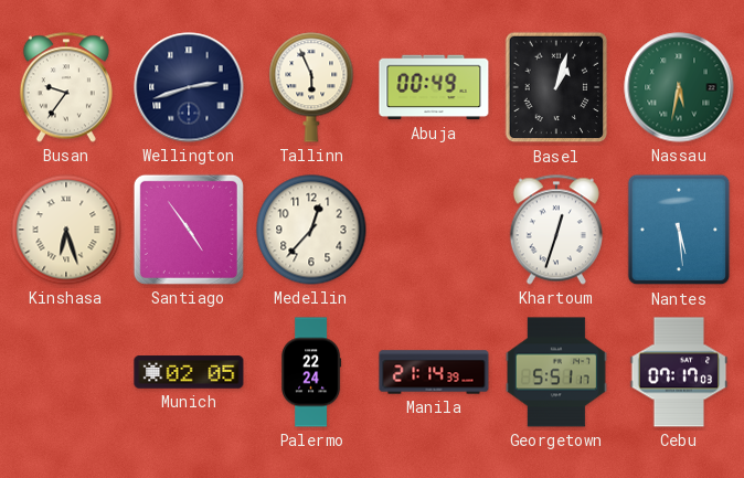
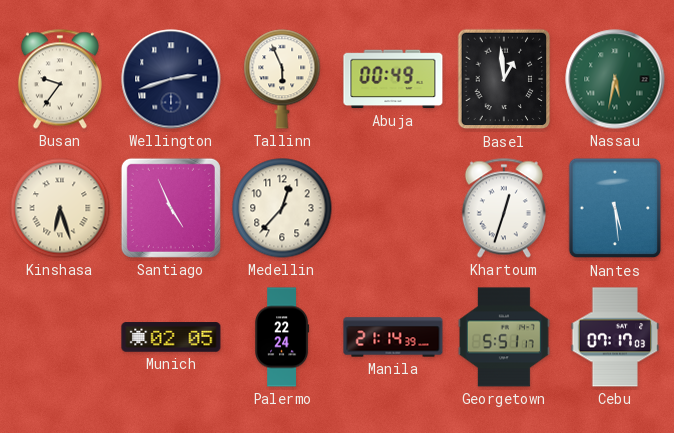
Basel: 1:03 -> 12:59 (504, 79)
Santiago: 4:54 -> 4:56 (171, 208)
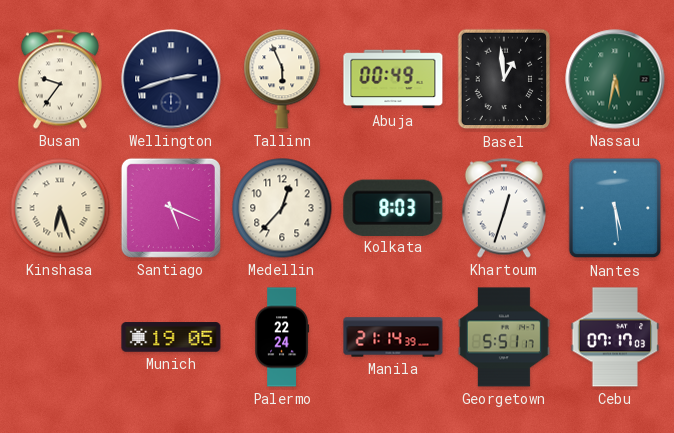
Santiago: 4:56 -> 5:19 (171, 208)
Kolkata: none -> 8:03 (393, 207)
Munich: 02:05 -> 19:05 (171, 337)
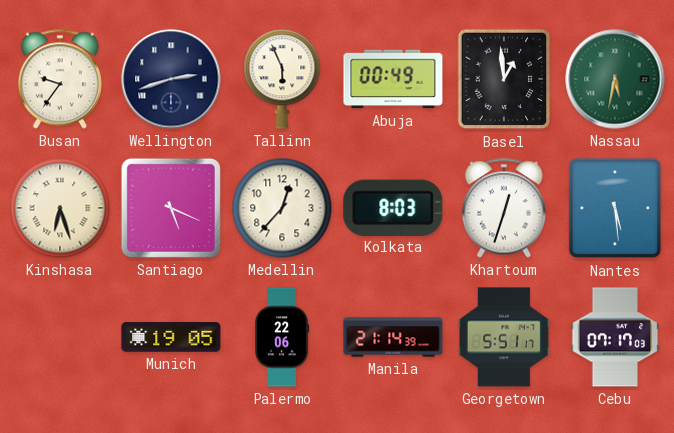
Palermo: 22:24 -> 22:06 (283, 337)
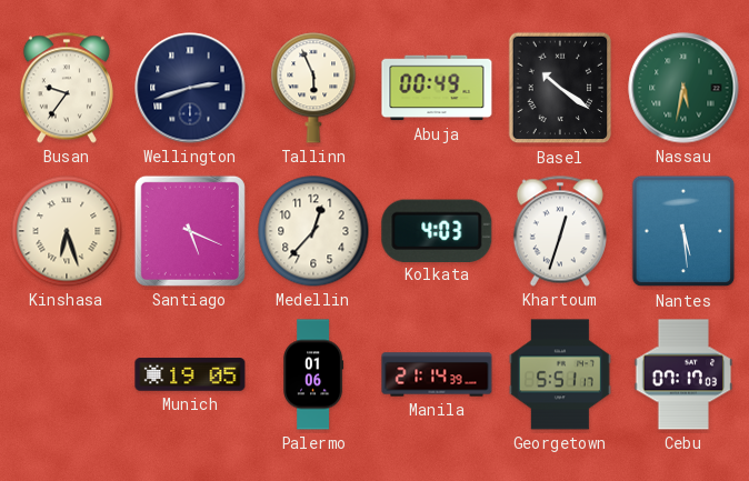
Basel: 12:59 -> 10:21 (560, 88)
Kolkata: 8:03 -> 4:03 (437, 230)
Palermo: 22:06 -> 01:06 (314, 374)
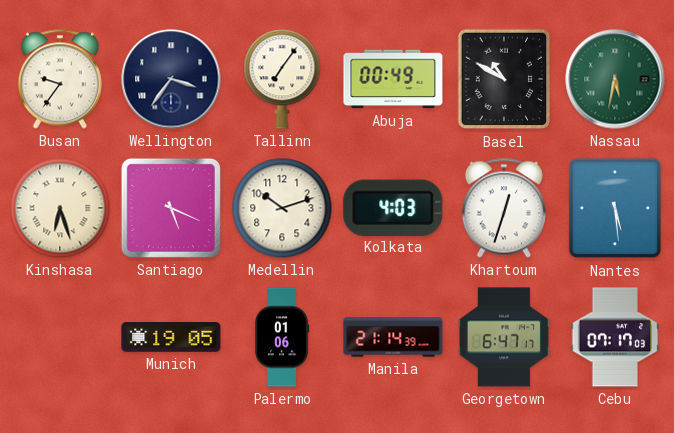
Wellington: 2:42 -> 3:36 (171, 79)
Tallinn: 5:56 -> 7:06 (282, 79)
Basel: 10:21 -> 10:50 (504, 79)
Medellin: 12:37 -> 10:12 (282, 208)
Georgetown: 5:51 -> 6:47 (505, 337)
